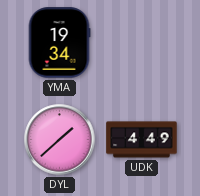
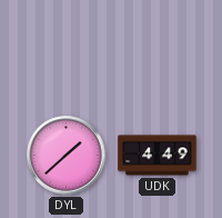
YMA: 19:34 -> none (59, 43)
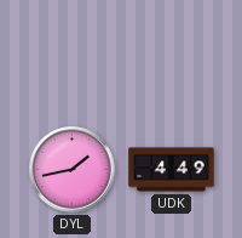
DYL: 1:38 -> 1:43 (73, 170)
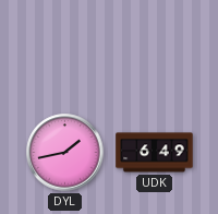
UDK: 4:49 -> 6:49 (155, 153)
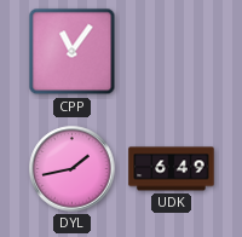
CPP: none -> 11:06 (73, 52)
